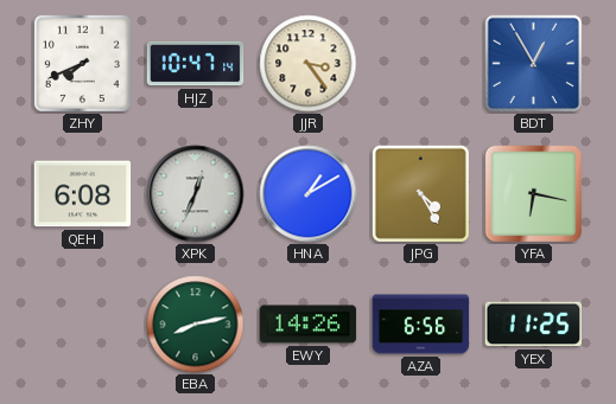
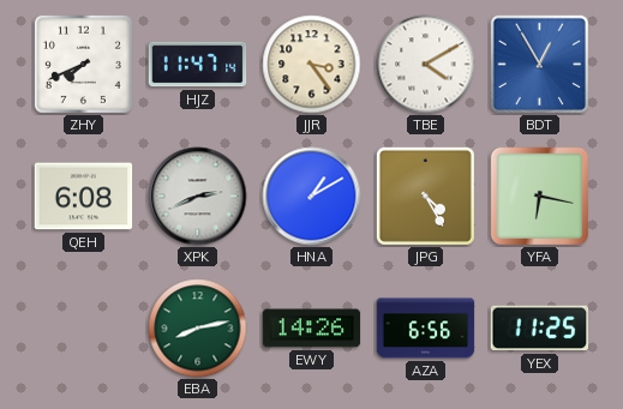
HJZ: 10:47 -> 11:47 (198, 65)
TBE: none -> 4:10 (426, 65)
XPK: 12:34 -> 2:41 (198, 197)
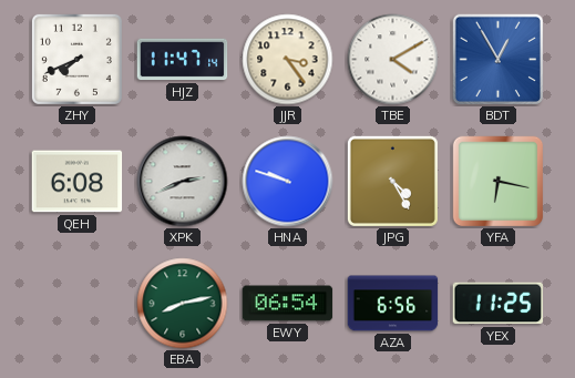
HNA: 1:10 -> 9:48 (288, 182)
EWY: 14:26 -> 06:54 (288, 304)
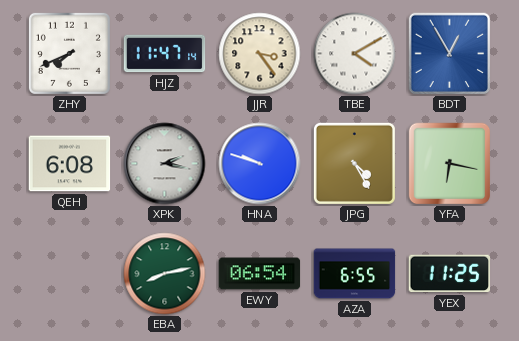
XPK: 2:41 -> 2:17 (165, 164)
AZA: 6:56 -> 6:55 (355, 274)
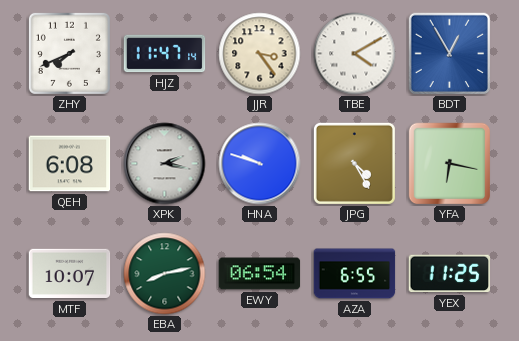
MTF: none -> 10:07 (70, 274)
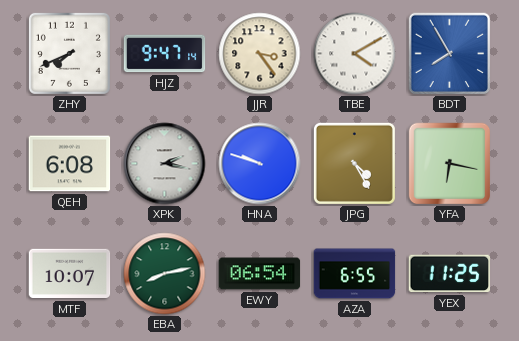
HJZ: 11:47 -> 9:47 (165, 54)
BDT: 12:55 -> 7:55 (449, 53)
